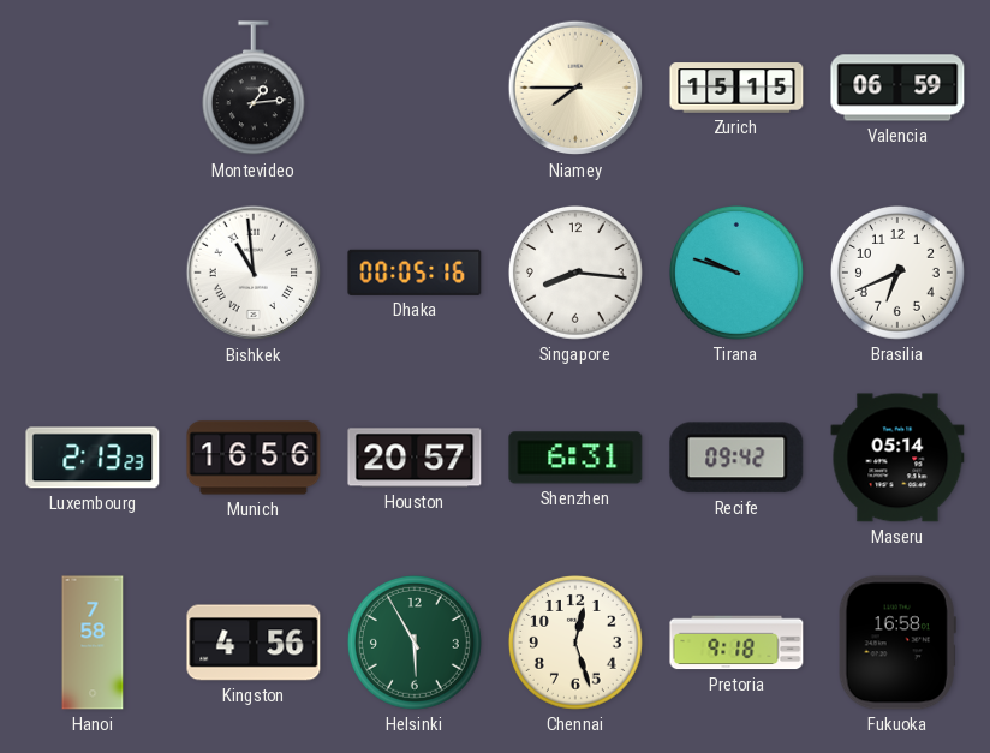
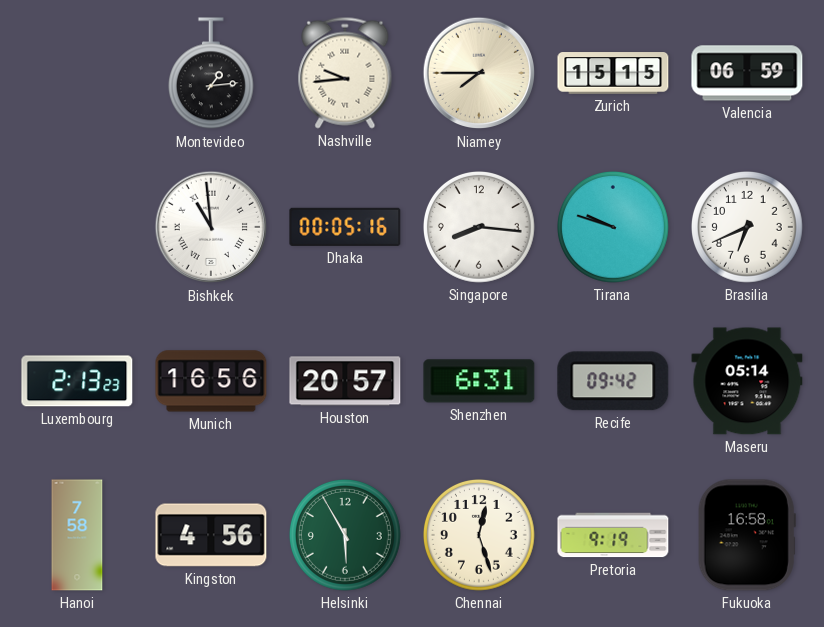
Nashville: none -> 9:44 (345, 73)
Pretoria: 9:18 -> 9:19 (613, 535)
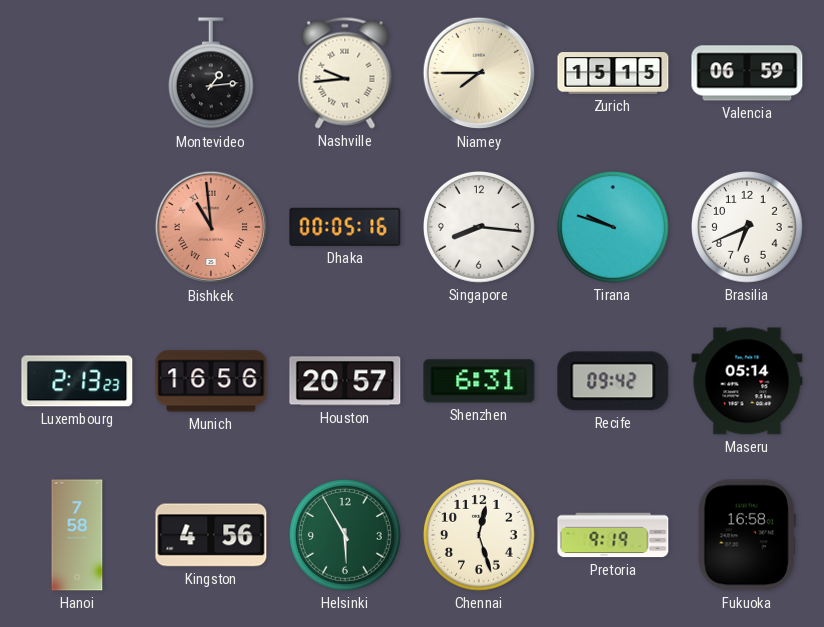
Bishkek dial: white -> salmon (211, 227)
